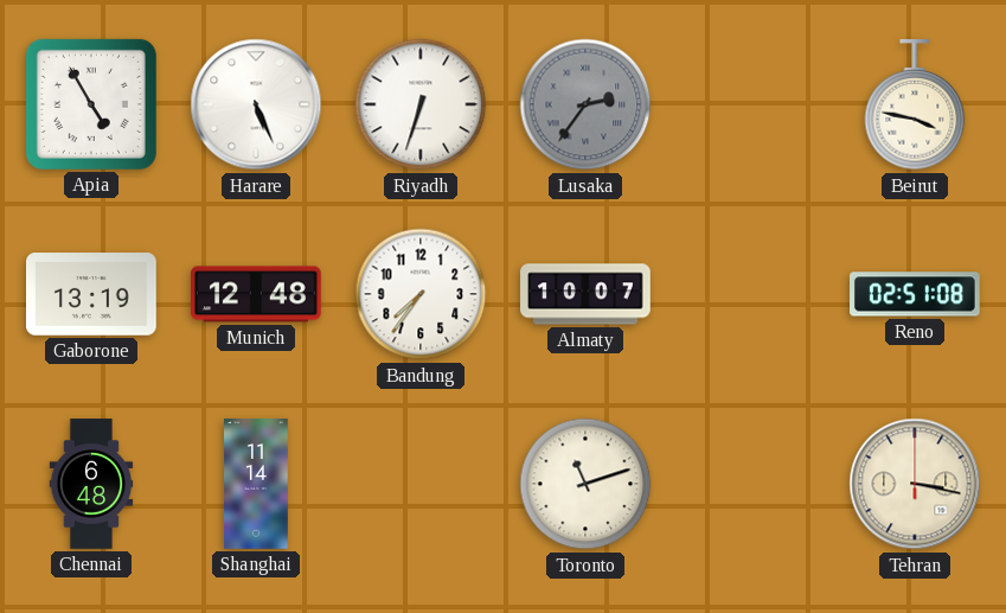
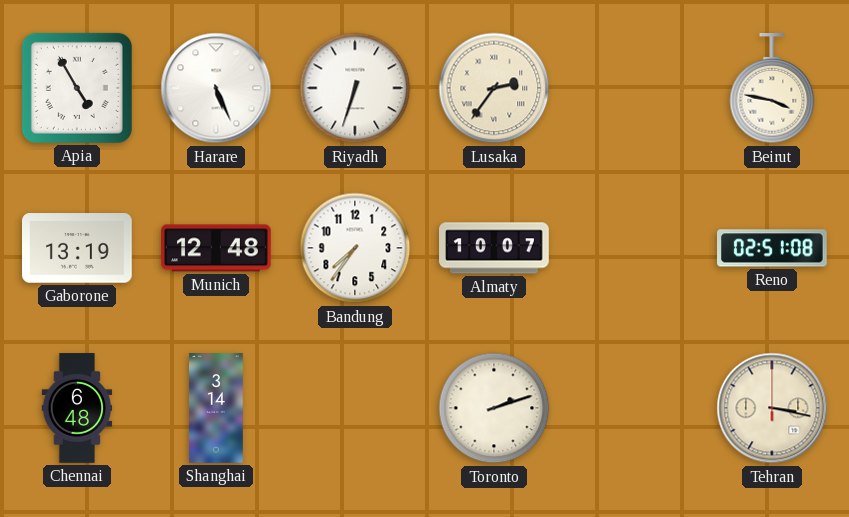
Lusaka dial: grey -> cream (494, 88)
Shanghai: 11:14 -> 3:14 (217, 408)
Toronto: 11:12 -> 2:12 (494, 408)
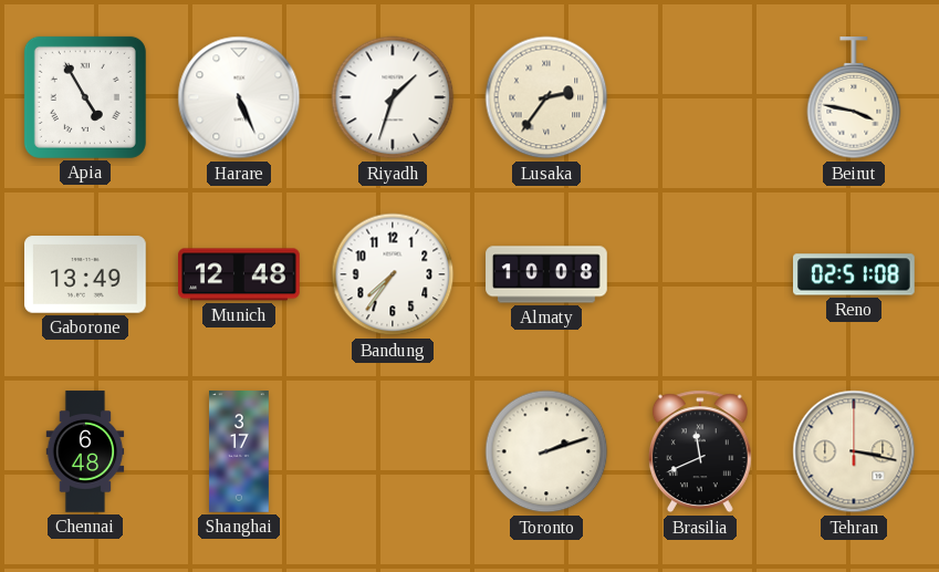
Riyadh: 6:33 -> 1:33 (393, 97)
Gaborone: 13:19 -> 13:49 (86, 274)
Almaty: 10:07 -> 10:08 (546, 274)
Shanghai: 3:14 -> 3:17 (240, 451)
Brasilia: none -> 11:41 (700, 451)
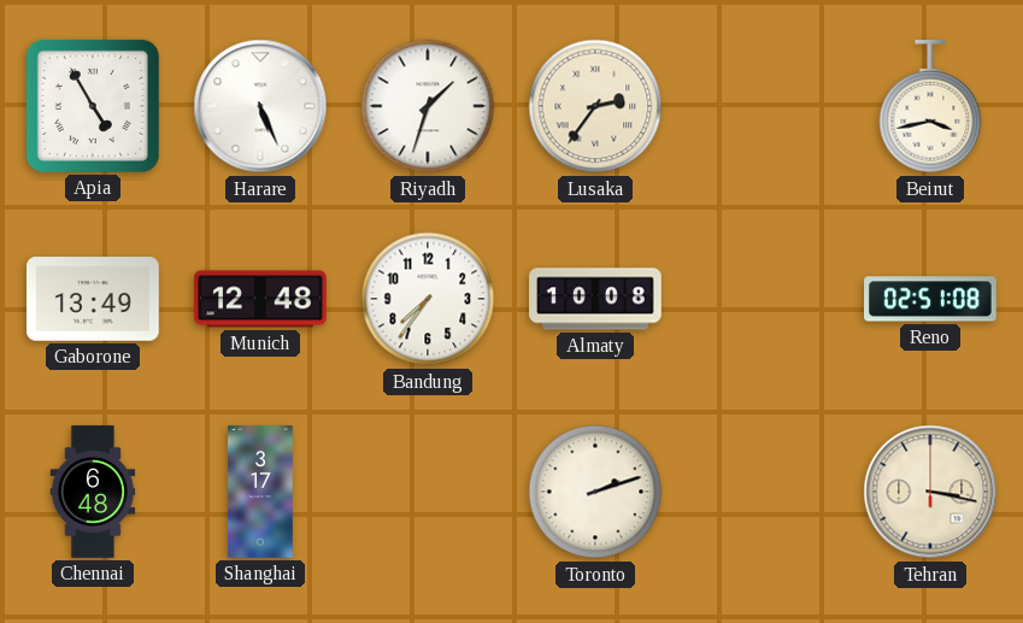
Beirut: 3:47 -> 3:43 (930, 107)
Brasilia: 11:41 -> none (700, 451)
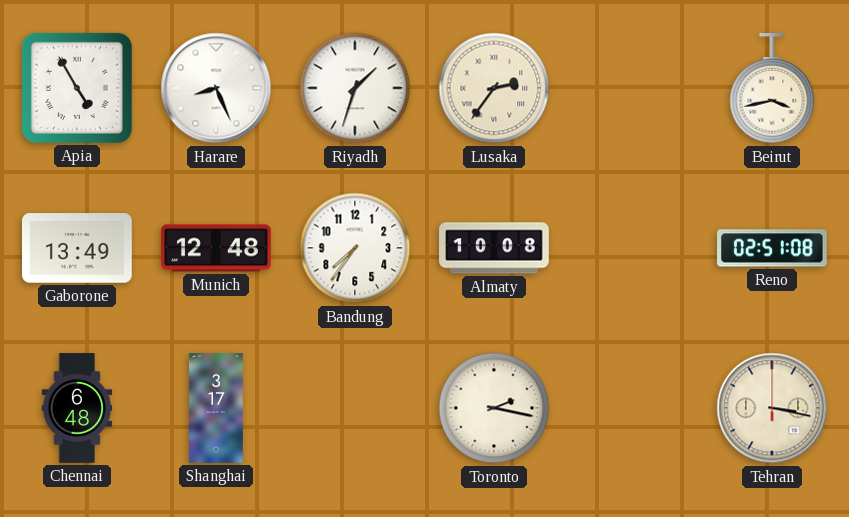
Harare: 5:26 -> 8:26 (216, 88)
Toronto: 2:12 -> 2:17 (494, 408)
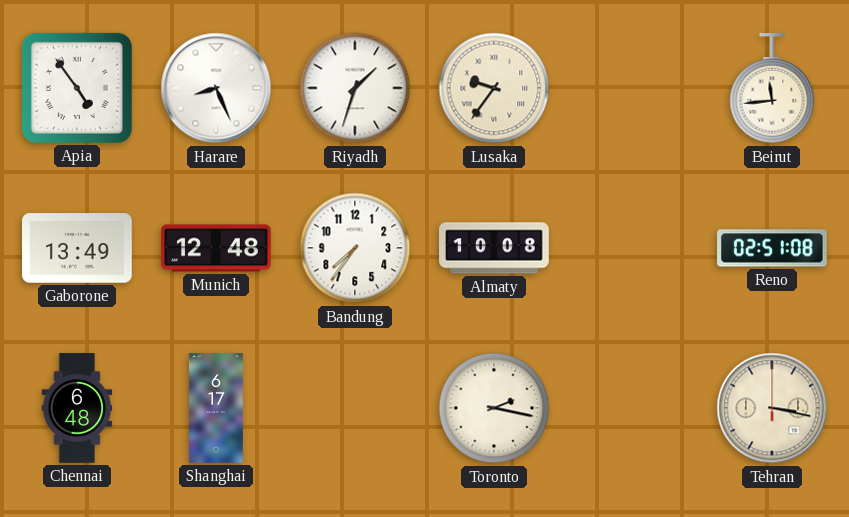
Apia: 4:55 -> 4:54 (77, 88)
Lusaka: 2:36 -> 9:36 (494, 88)
Beirut: 3:43 -> 11:44 (772, 89)
Shanghai: 3:17 -> 6:17 (217, 408)
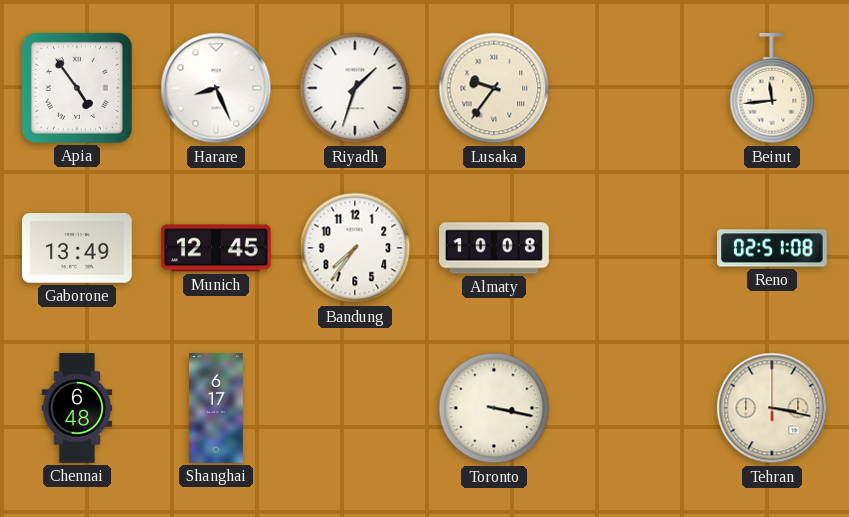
Munich: 12:48 -> 12:45 (217, 248)
Toronto: 2:17 -> 3:17 (494, 408)
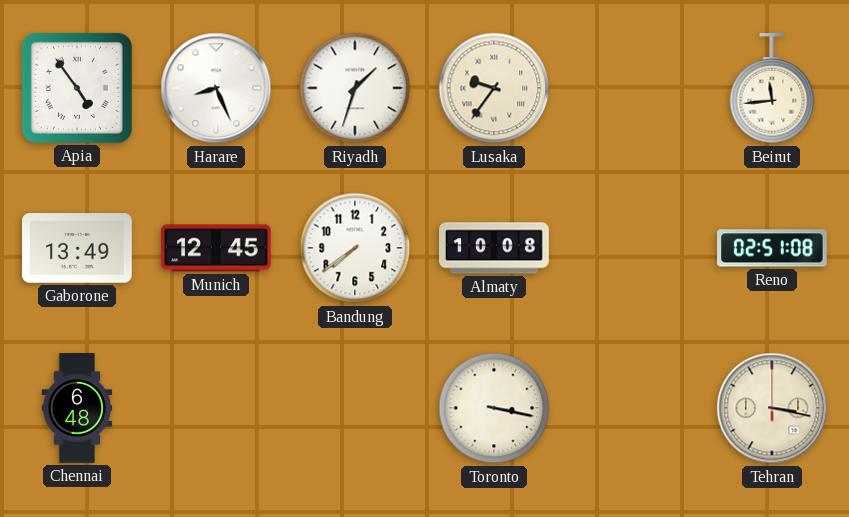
Bandung: 7:36 -> 7:39 (355, 248)
Shanghai: 6:17 -> none (217, 408)
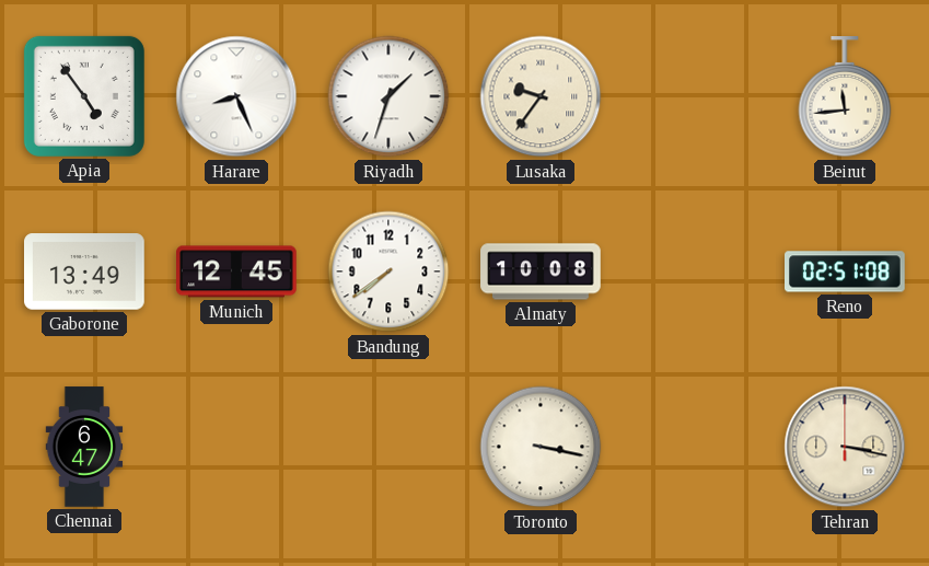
Chennai: 6:48 -> 6:47 (84, 447)
